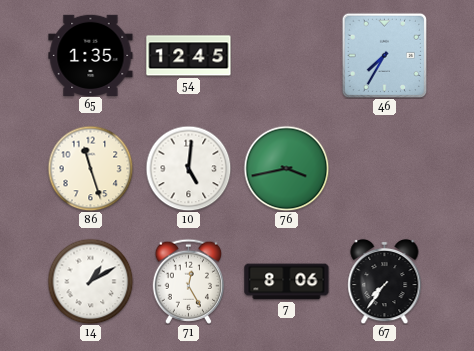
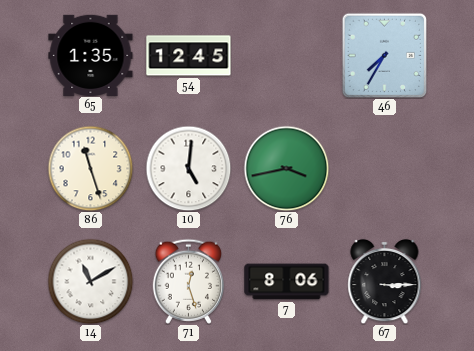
14: 1:10 -> 11:10 (90, 281)
71: 12:25 -> 12:27 (188, 281)
67: 7:36 -> 3:15 (385, 281)
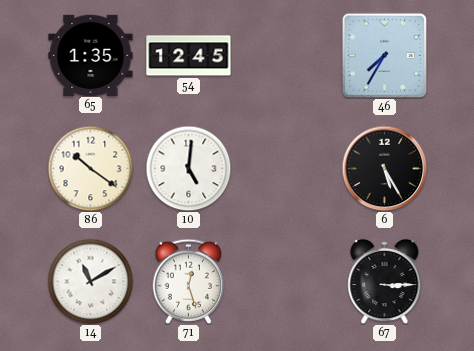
86: 11:27 -> 10:21 (90, 168)
76: 3:43 -> none (286, 168)
6: none -> 5:25 (384, 168)
7: 8:06 -> none (287, 282)
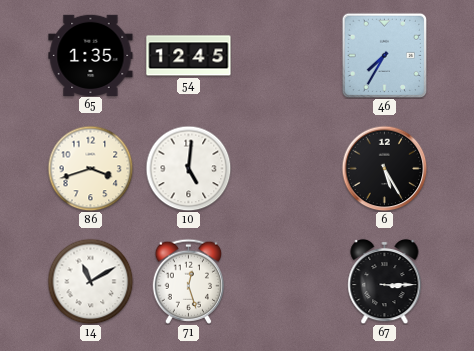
86: 10:21 -> 3:42 (90, 168)
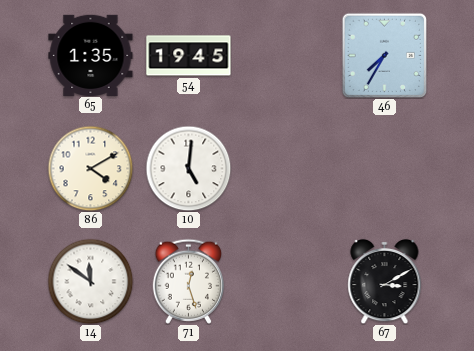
54: 12:45 -> 19:45 (189, 56)
86: 3:42 -> 4:10 (90, 168)
6: 5:25 -> none (384, 168)
14: 11:10 -> 11:51 (90, 281)
67: 3:15 -> 3:10 (385, 281)
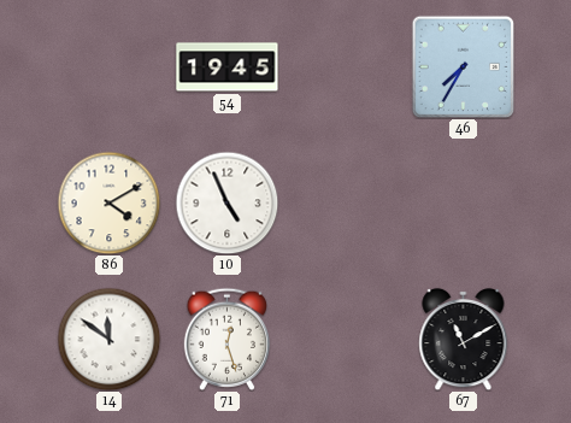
65: 1:35 -> none (91, 55)
10: 5:01 -> 4:56 (226, 202)
67: 3:10 -> 11:10 (464, 339)
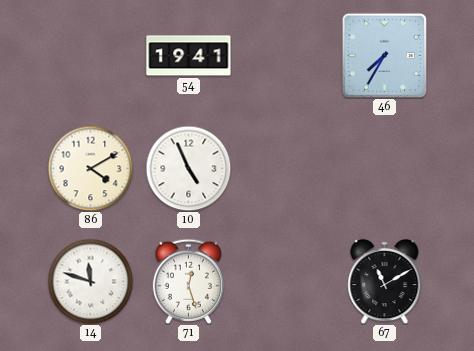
54: 19:45 -> 19:41 (189, 56)
14: 11:51 -> 11:48 (90, 281)
